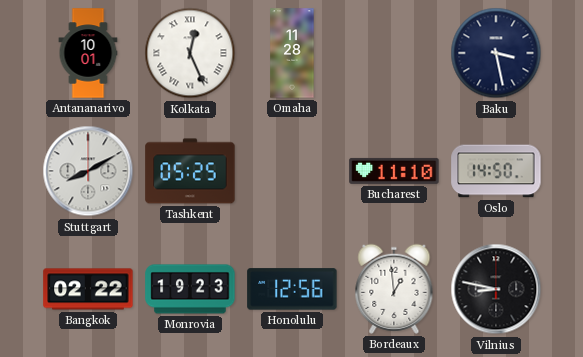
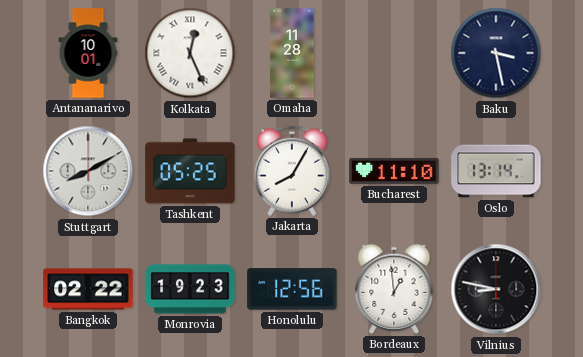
Jakarta: none -> 8:05 (292, 171)
Oslo: 14:50 -> 13:14 (496, 171)
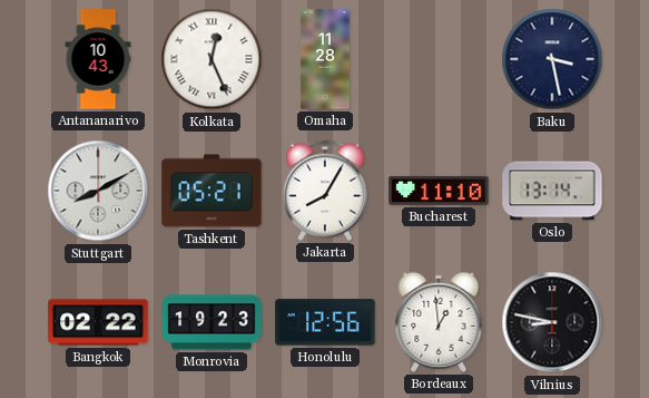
Antananarivo: 10:01 -> 10:43 (98, 59)
Tashkent: 05:25 -> 05:21 (212, 191)
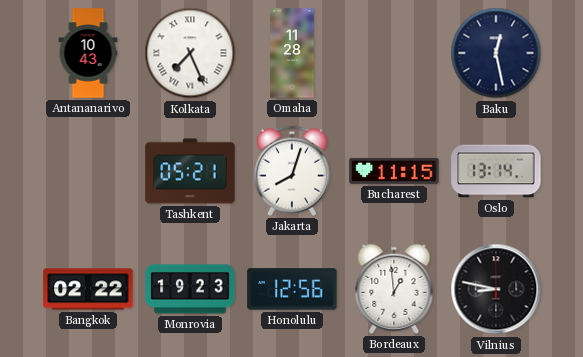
Kolkata: 12:26 -> 7:26 (190, 53)
Baku: 3:28 -> 12:28 (496, 53)
Stuttgart: 8:10 -> none (98, 191)
Jakarta: 8:05 -> 8:03 (292, 171)
Bucharest: 11:10 -> 11:15 (394, 171)
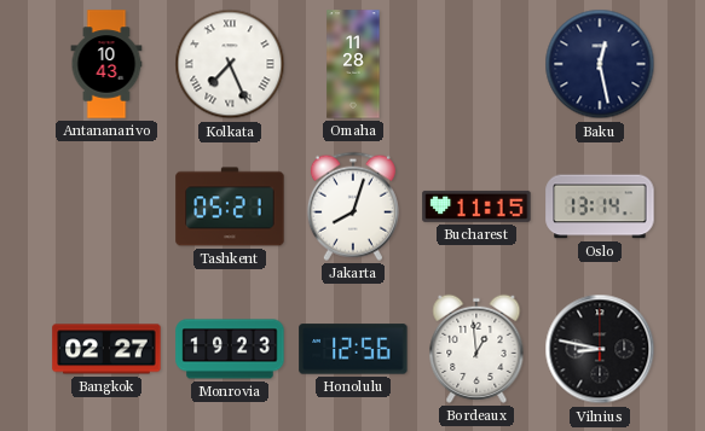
Bangkok: 02:22 -> 02:27 (106, 349)
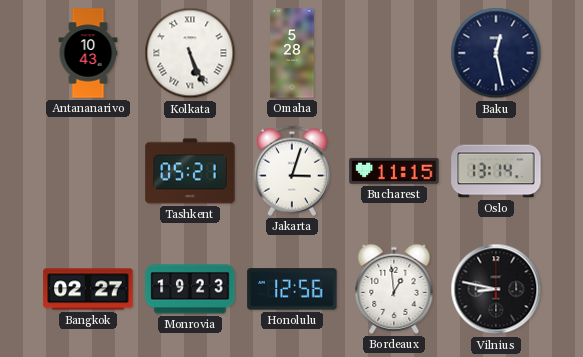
Kolkata: 7:26 -> 5:26 (190, 53)
Omaha: 11:28 -> 5:28 (292, 53)
Jakarta: 8:03 -> 3:03 (292, 171)
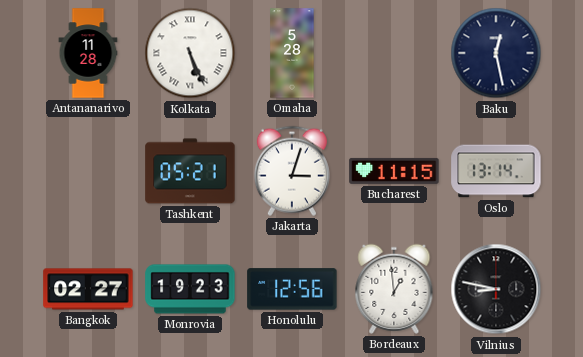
Antananarivo: 10:43 -> 11:28 (88, 53)
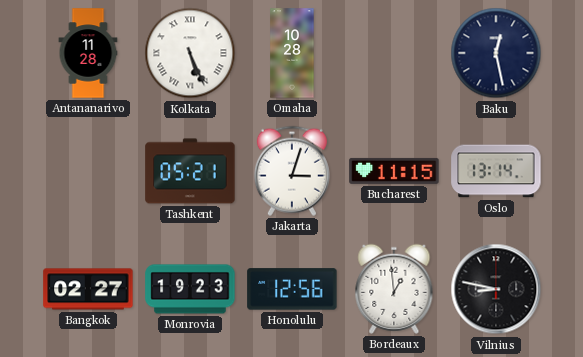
Omaha: 5:28 -> 10:28 (292, 53)
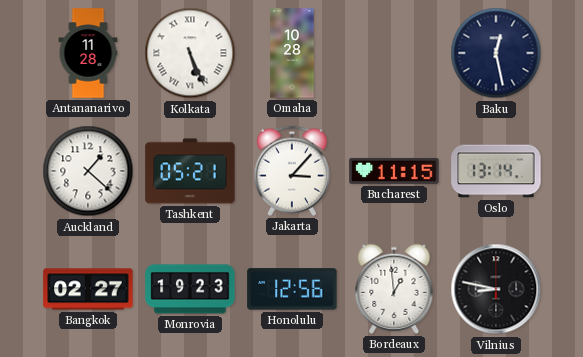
Auckland: none -> 1:22 (88, 171)
Jakarta: 3:03 -> 3:07 (292, 171)
